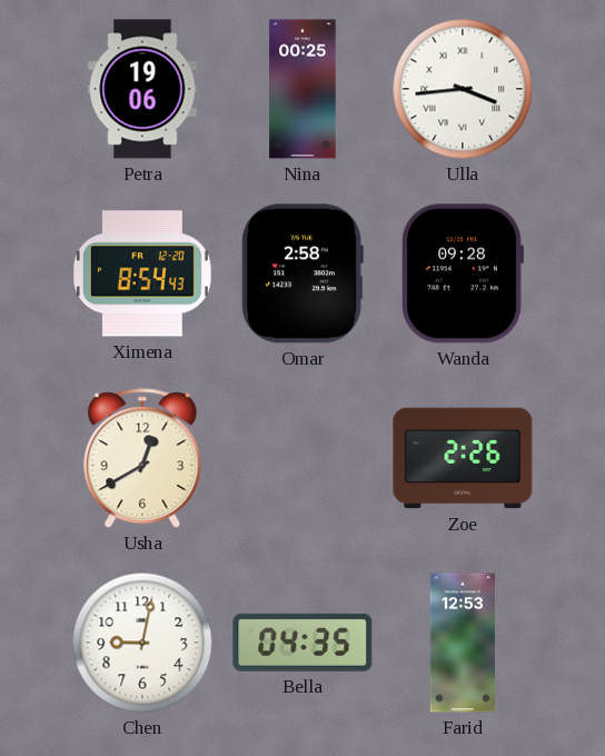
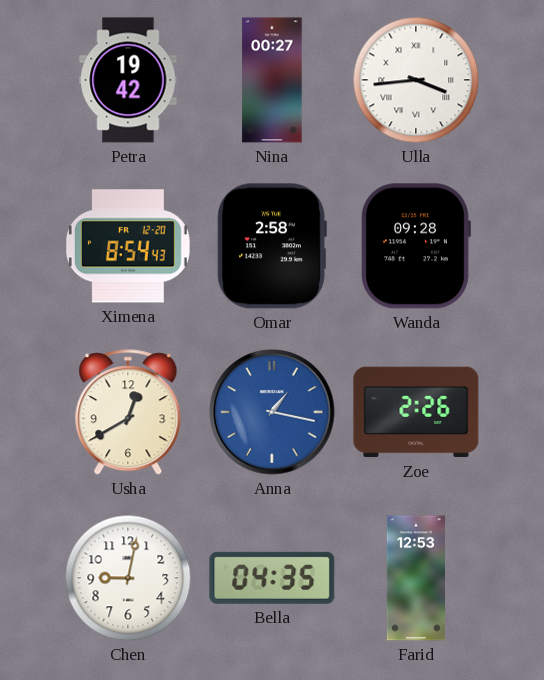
Petra: 19:06 -> 19:42 (128, 80)
Nina: 00:25 -> 00:27 (272, 80)
Anna: none -> 1:17 (272, 412)
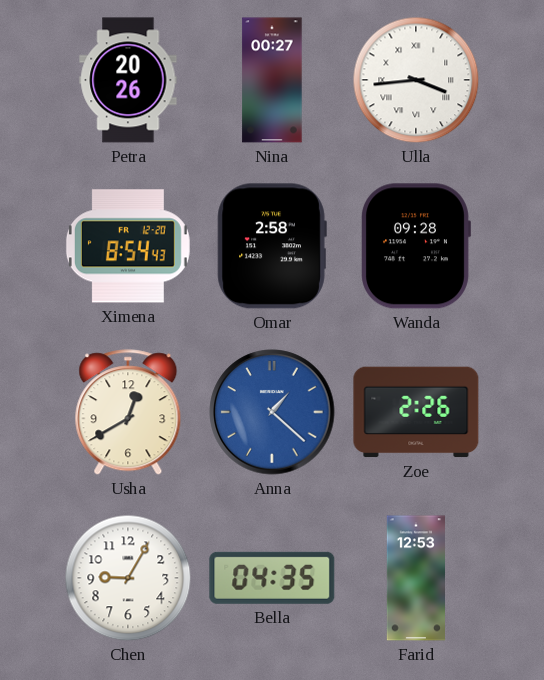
Petra: 19:42 -> 20:26 (128, 80)
Anna: 1:17 -> 1:22 (272, 412)
Chen: 9:02 -> 9:05 (128, 578)
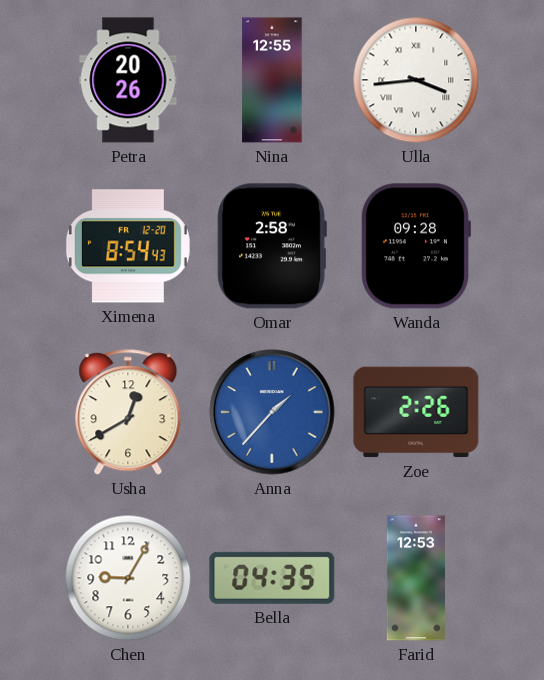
Nina: 00:27 -> 12:55 (272, 80)
Anna: 1:22 -> 1:37 (272, 412)
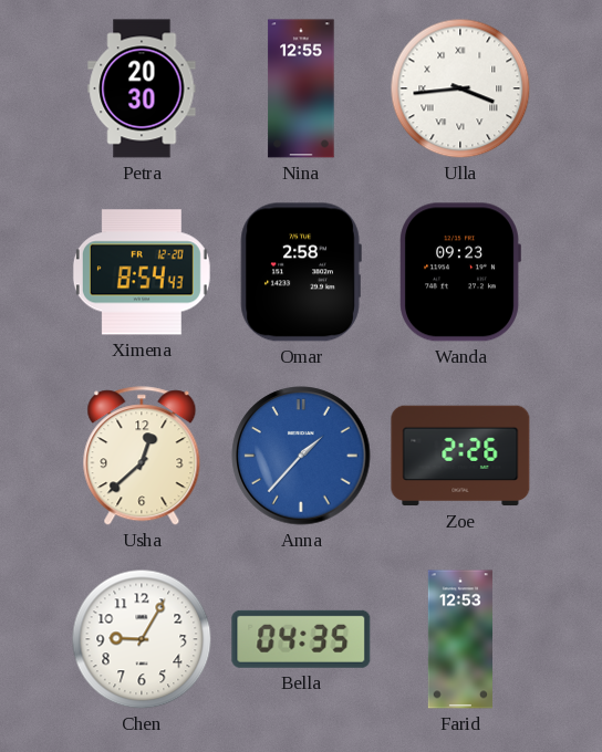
Petra: 20:26 -> 20:30 (142, 88)
Wanda: 09:28 -> 09:23 (460, 272)
Usha: 12:40 -> 12:38 (142, 457)
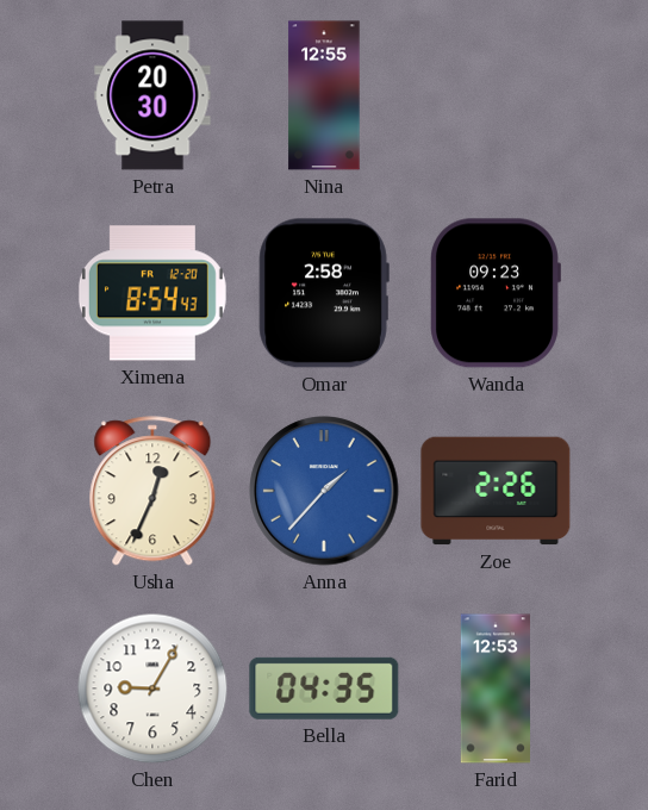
Ulla: 3:44 -> none (460, 88)
Usha: 12:38 -> 12:34 (152, 492)
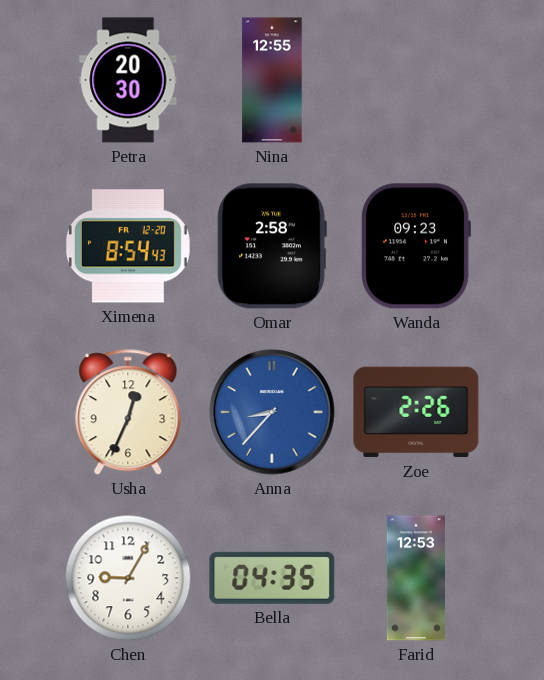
Anna: 1:37 -> 8:37 (272, 412)
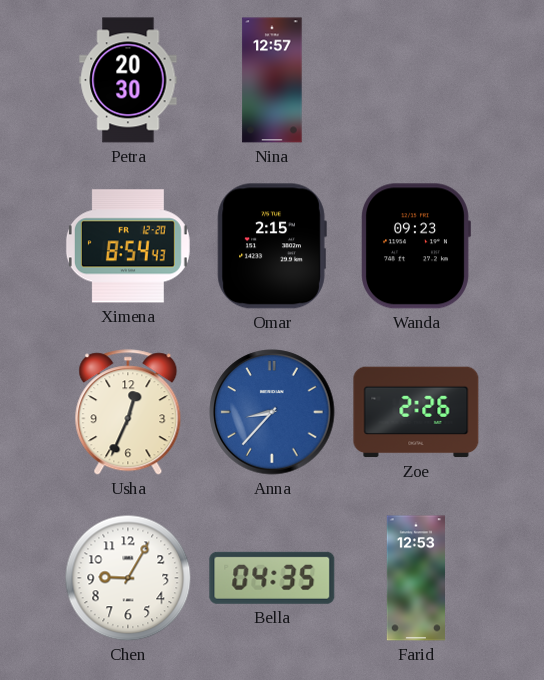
Nina: 12:55 -> 12:57 (272, 80)
Omar: 2:58 -> 2:15 (272, 246)
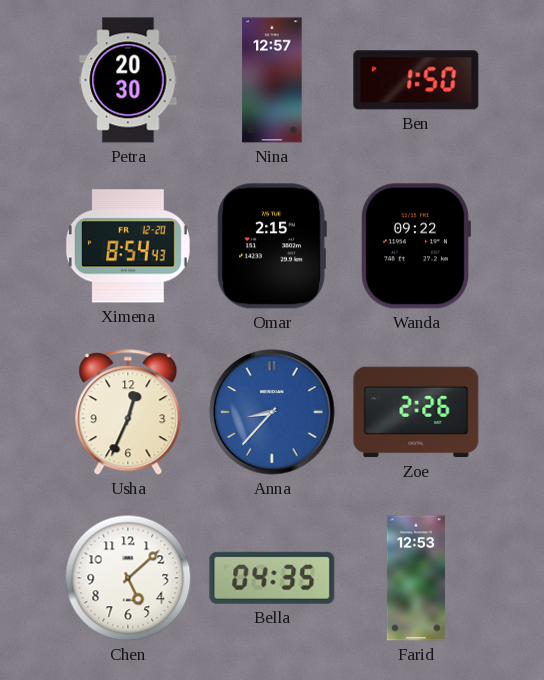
Ben: none -> 1:50 (416, 80)
Wanda: 09:23 -> 09:22 (416, 246)
Chen: 9:05 -> 5:08 (128, 578)
